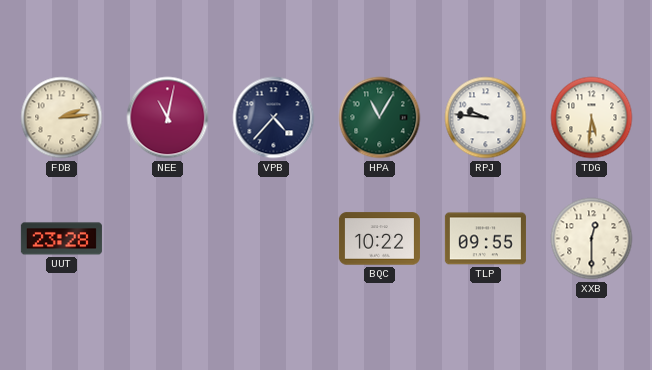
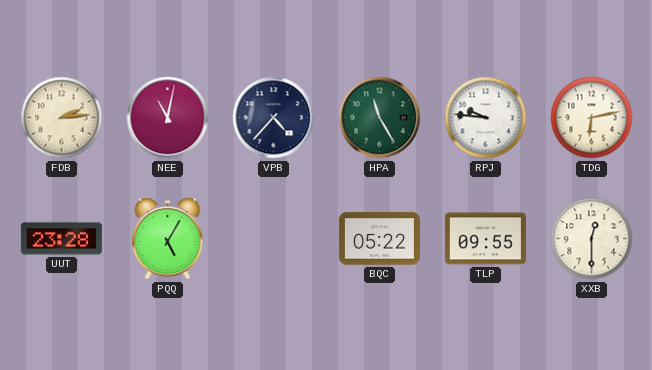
HPA: 11:05 -> 11:25 (380, 118)
TDG: 5:31 -> 6:13 (592, 118)
PQQ: none -> 5:05 (168, 239)
BQC: 10:22 -> 05:22 (379, 239)
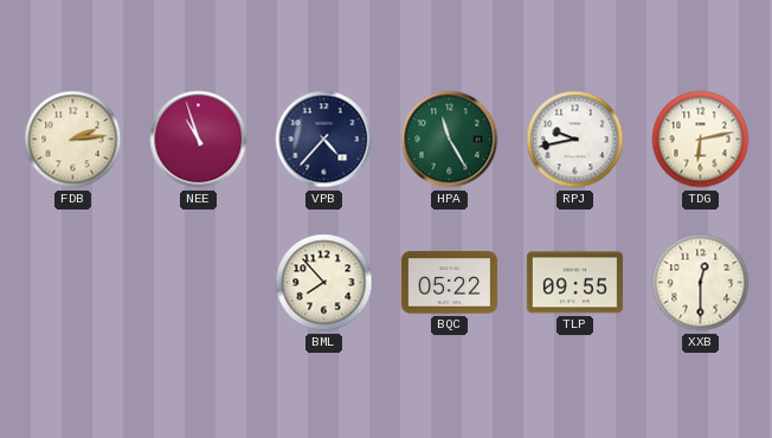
NEE: 11:02 -> 10:57 (199, 140)
RPJ: 9:46 -> 9:43 (575, 140)
UUT: 23:28 -> none (61, 239)
PQQ: 5:05 -> none (168, 239)
BML: none -> 7:53 (324, 283)
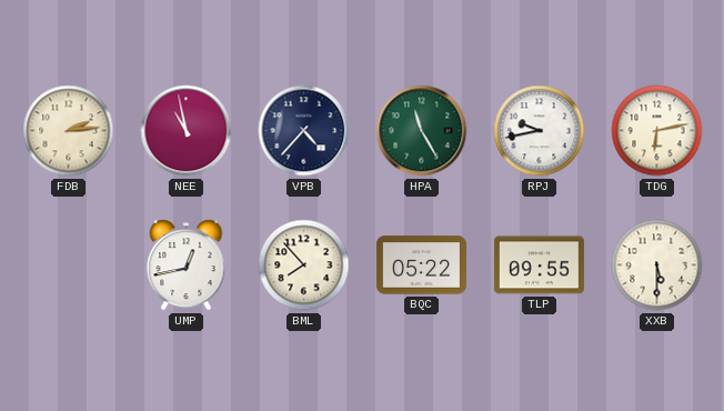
NEE: 10:57 -> 10:58 (187, 131)
UMP: none -> 12:43 (187, 265)
XXB: 12:30 -> 5:30 (657, 265)
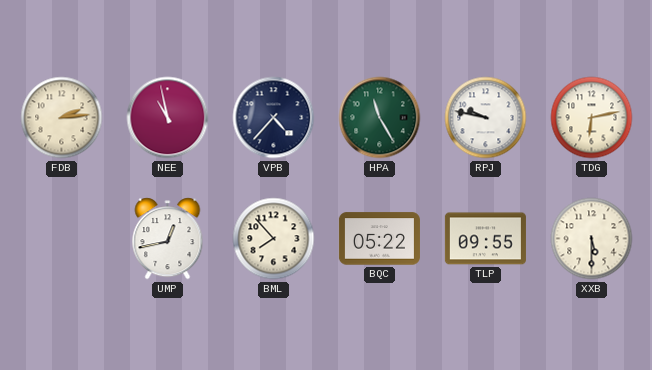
RPJ: 9:43 -> 9:47 (486, 118)
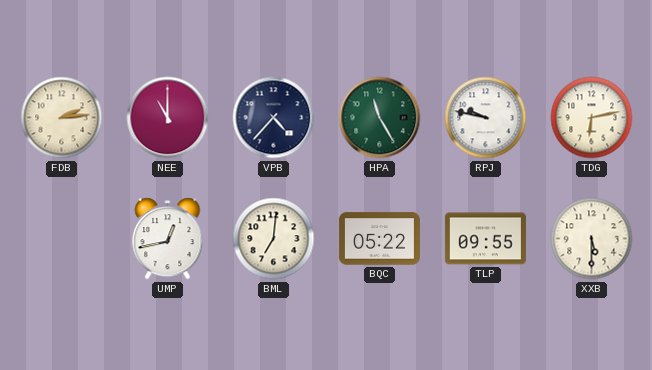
NEE: 10:58 -> 11:00 (168, 118)
BML: 7:53 -> 7:01 (274, 239)
